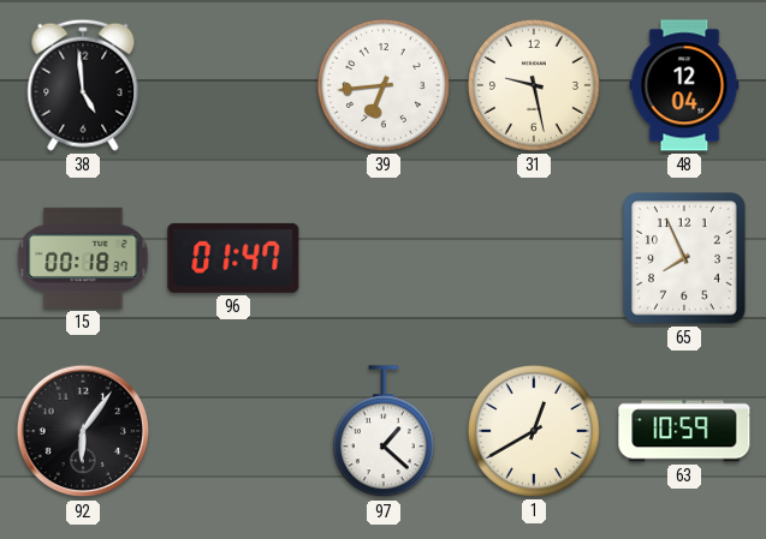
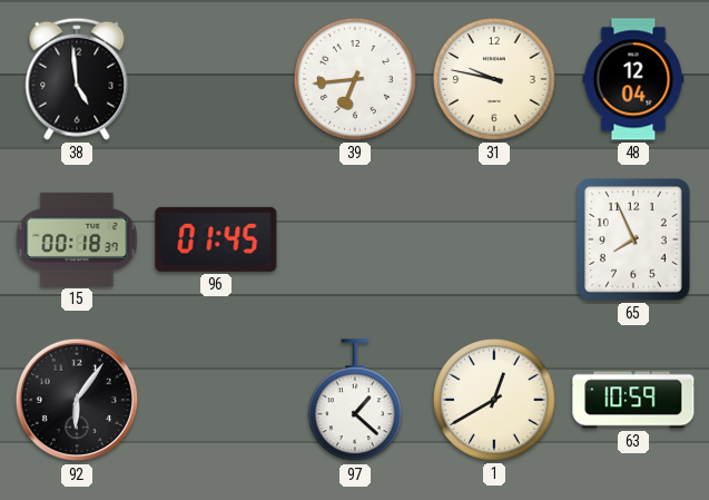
31: 9:28 -> 9:47 (494, 79)
96: 01:47 -> 01:45 (216, 239)
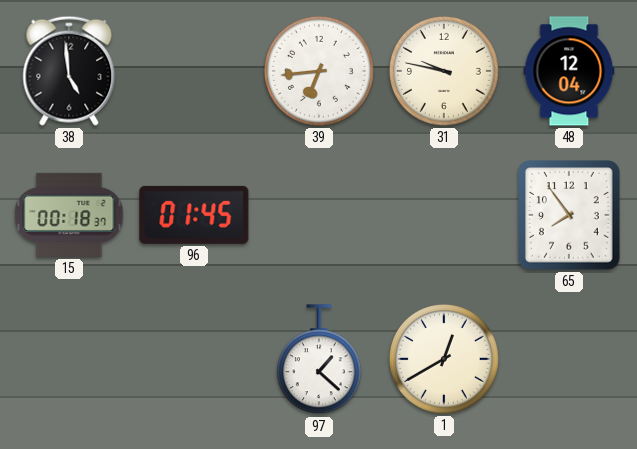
65: 7:56 -> 7:54 (569, 215)
92: 6:06 -> none (77, 400)
63: 10:59 -> none (633, 400)
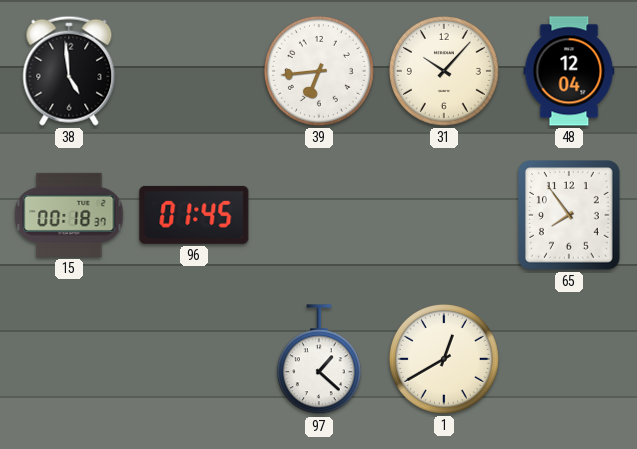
31: 9:47 -> 10:07 (444, 71)
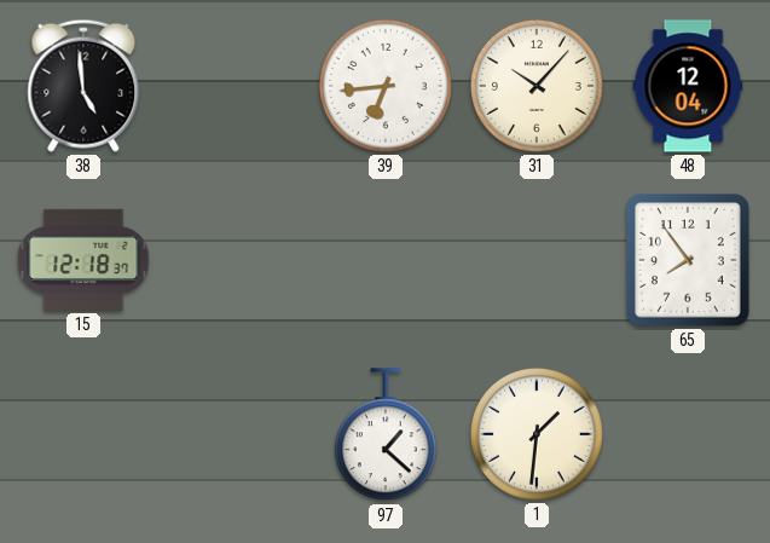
15: 00:18 -> 12:18 (83, 260)
96: 01:45 -> none (194, 215)
1: 12:40 -> 1:31 (537, 434)
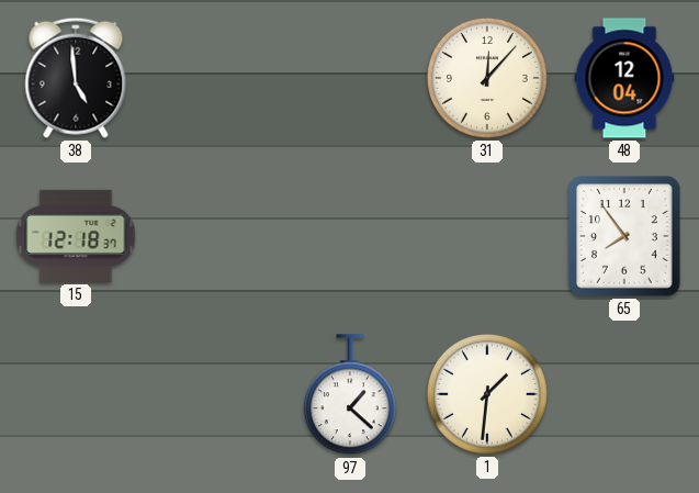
39: 6:44 -> none (386, 86)
31: 10:07 -> 12:07 (487, 78)
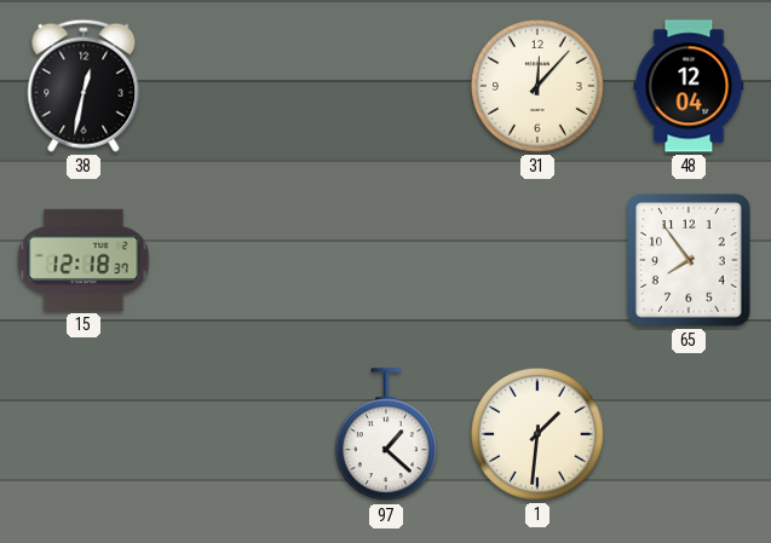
38: 4:59 -> 12:32 (84, 86)
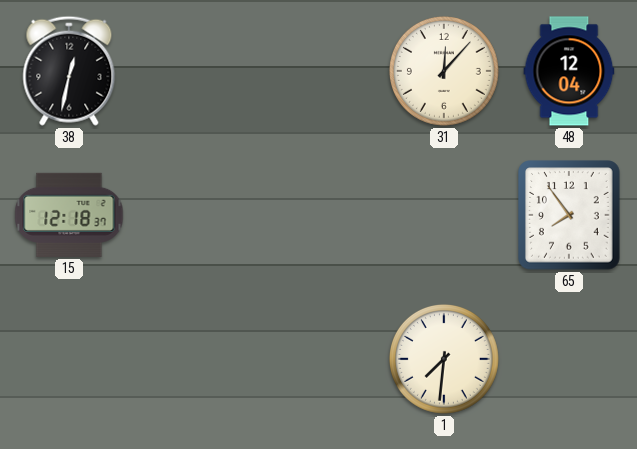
97: 1:22 -> none (386, 435)
1: 1:31 -> 7:31 (444, 359)
